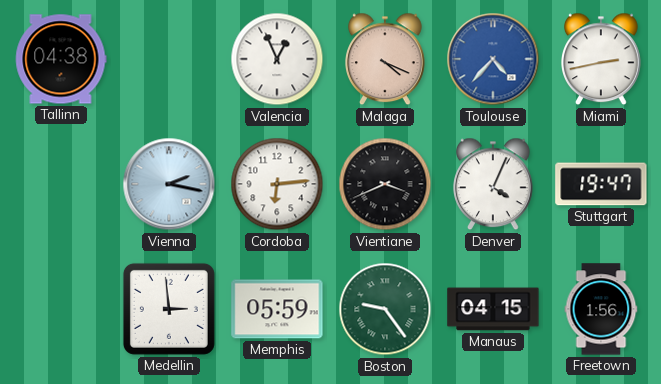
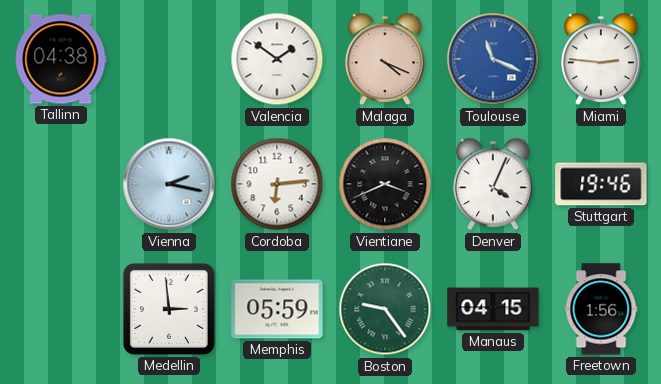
Valencia: 12:56 -> 1:51 (277, 59)
Toulouse: 4:37 -> 11:19 (493, 59)
Miami: 2:43 -> 2:46 (602, 59)
Stuttgart: 19:47 -> 19:46 (601, 184)
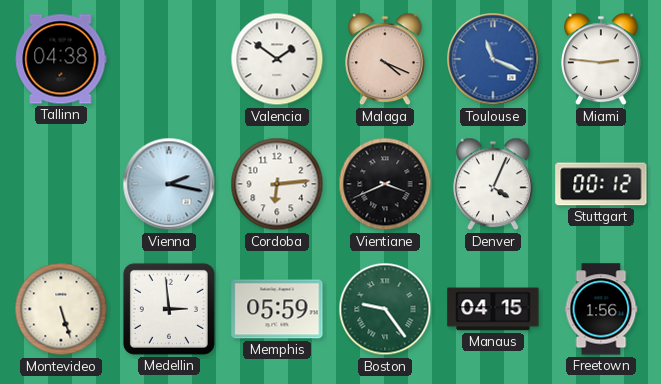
Stuttgart: 19:46 -> 00:12 (601, 184)
Montevideo: none -> 5:27 (61, 309)
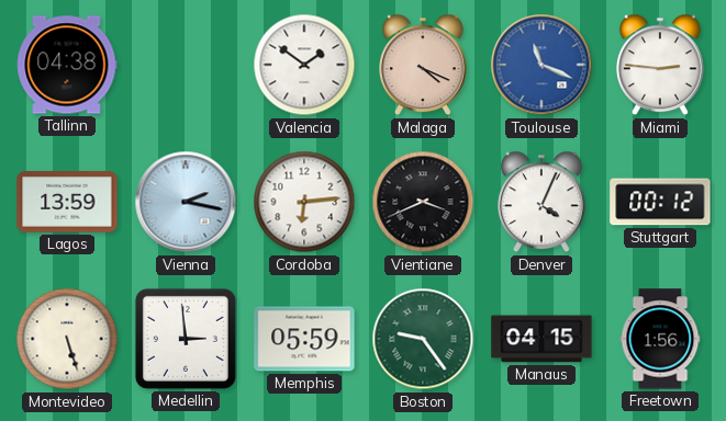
Lagos: none -> 13:59 (67, 202)
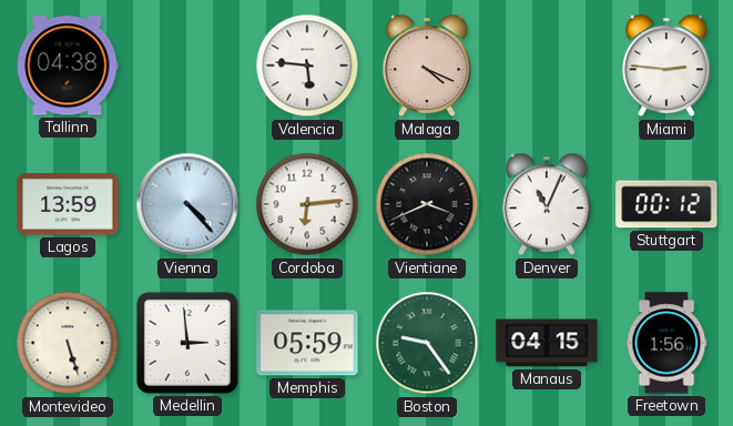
Valencia: 1:51 -> 5:46 (307, 65)
Toulouse: 11:19 -> none (541, 65)
Vienna: 2:17 -> 4:23 (187, 204)
Denver: 4:04 -> 11:04 (548, 204)
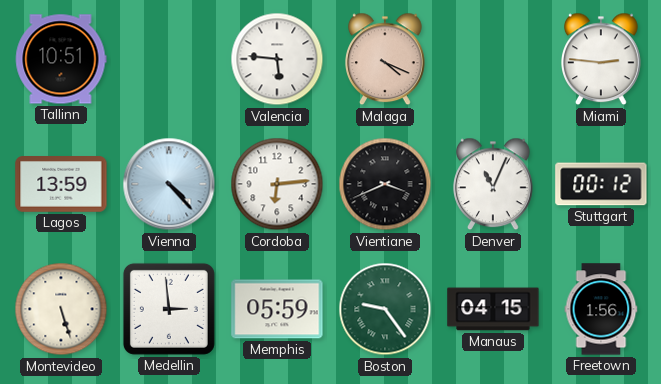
Tallinn: 04:38 -> 10:51 (61, 59)
